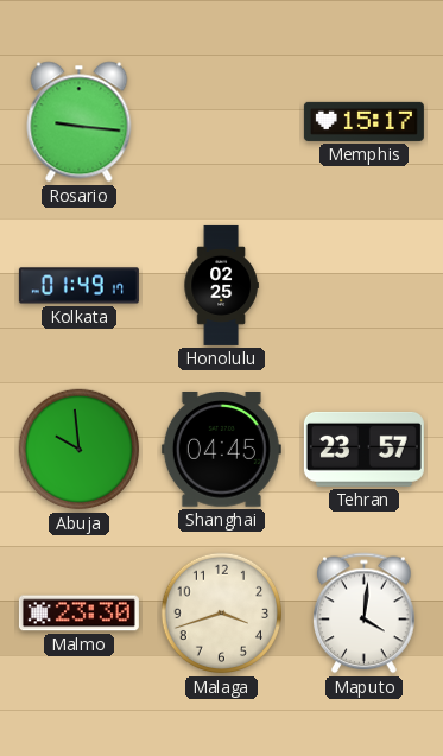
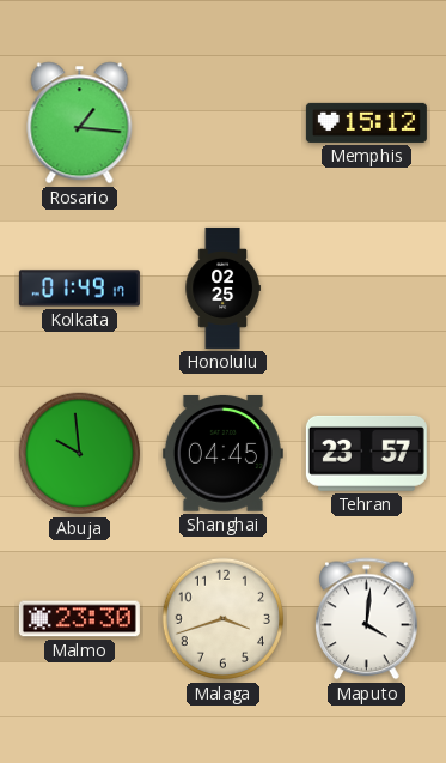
Rosario: 9:16 -> 1:16 (80, 123)
Memphis: 15:17 -> 15:12 (366, 122)
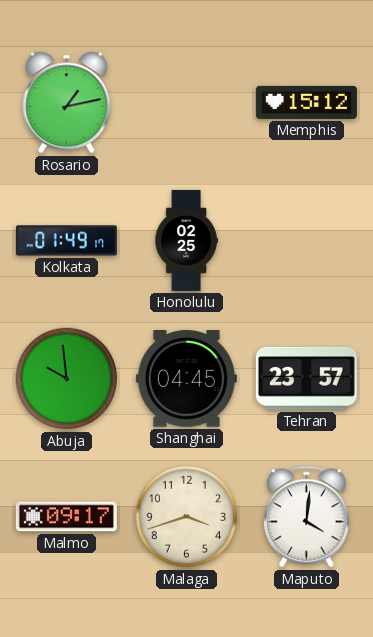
Rosario: 1:16 -> 1:13 (67, 103)
Malmo: 23:30 -> 09:17 (66, 517)
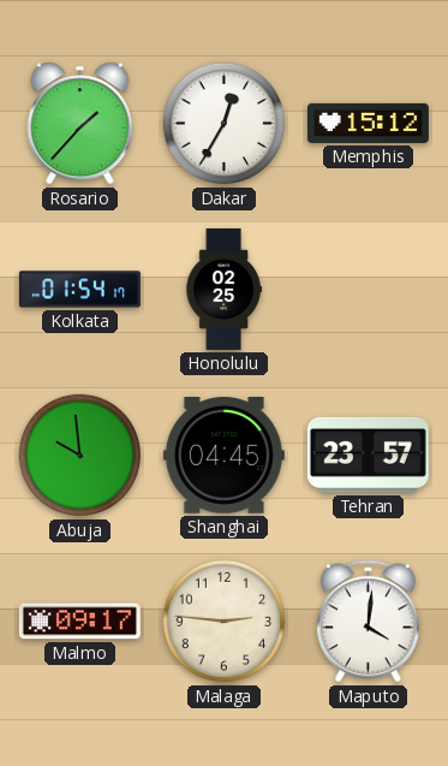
Rosario: 1:13 -> 1:37 (80, 124)
Dakar: none -> 12:35 (225, 124)
Kolkata: 01:49 -> 01:54 (79, 290)
Malaga: 3:42 -> 2:46 (225, 622)
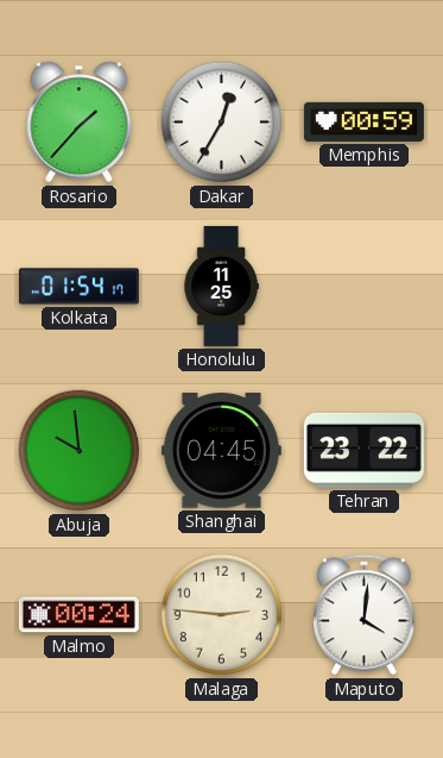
Memphis: 15:12 -> 00:59 (363, 121)
Honolulu: 02:25 -> 11:25 (221, 286)
Tehran: 23:57 -> 23:22 (363, 450)
Malmo: 09:17 -> 00:24 (78, 615)
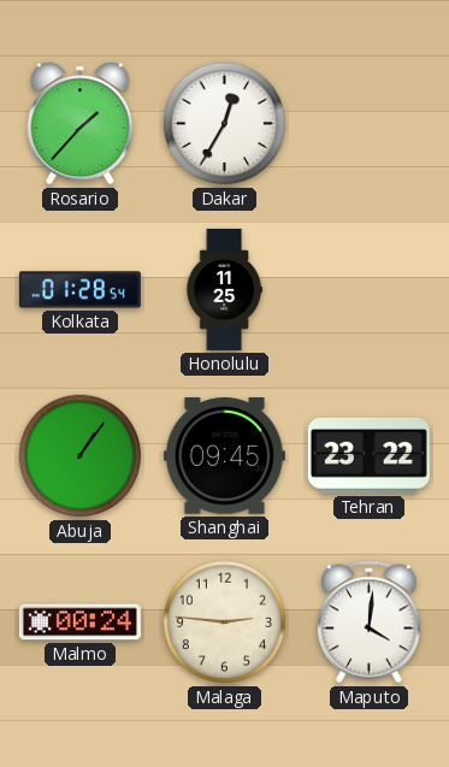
Memphis: 00:59 -> none (363, 121)
Kolkata: 01:54 -> 01:28 (79, 290)
Abuja: 9:59 -> 1:06 (81, 456)
Shanghai: 04:45 -> 09:45 (224, 456)
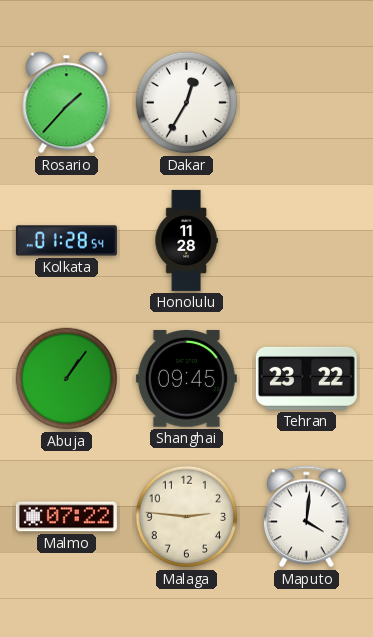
Honolulu: 11:25 -> 11:28 (186, 240)
Malmo: 00:24 -> 07:22 (66, 517)
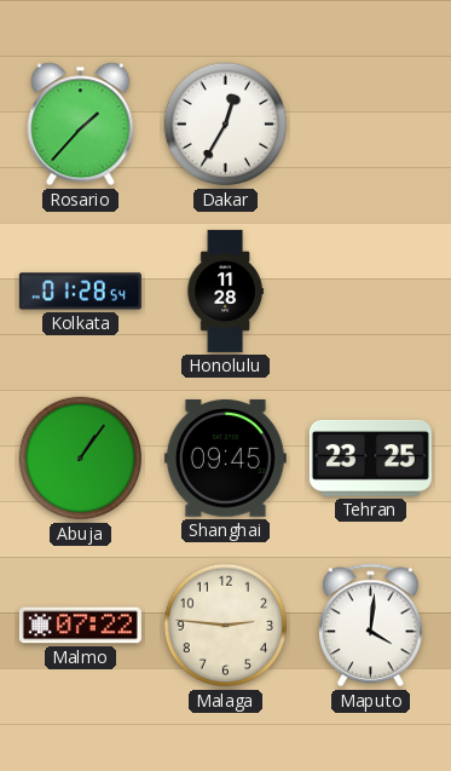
Tehran: 23:22 -> 23:25 (370, 458)
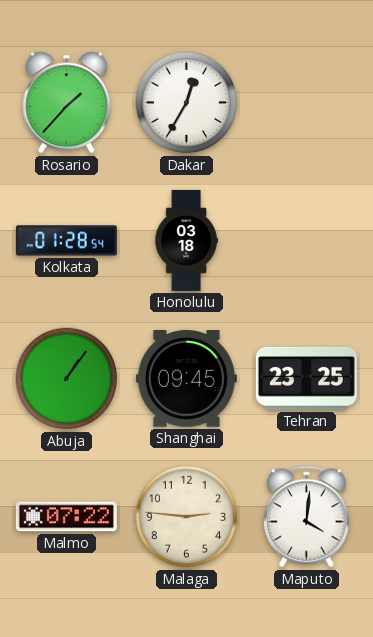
Honolulu: 11:28 -> 03:18 (186, 240)
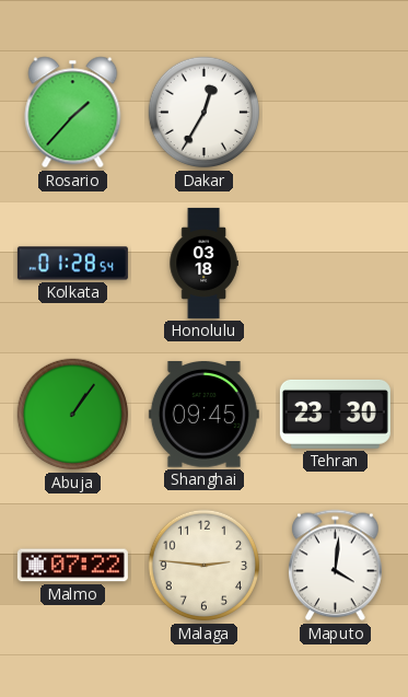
Tehran: 23:25 -> 23:30 (335, 414)
